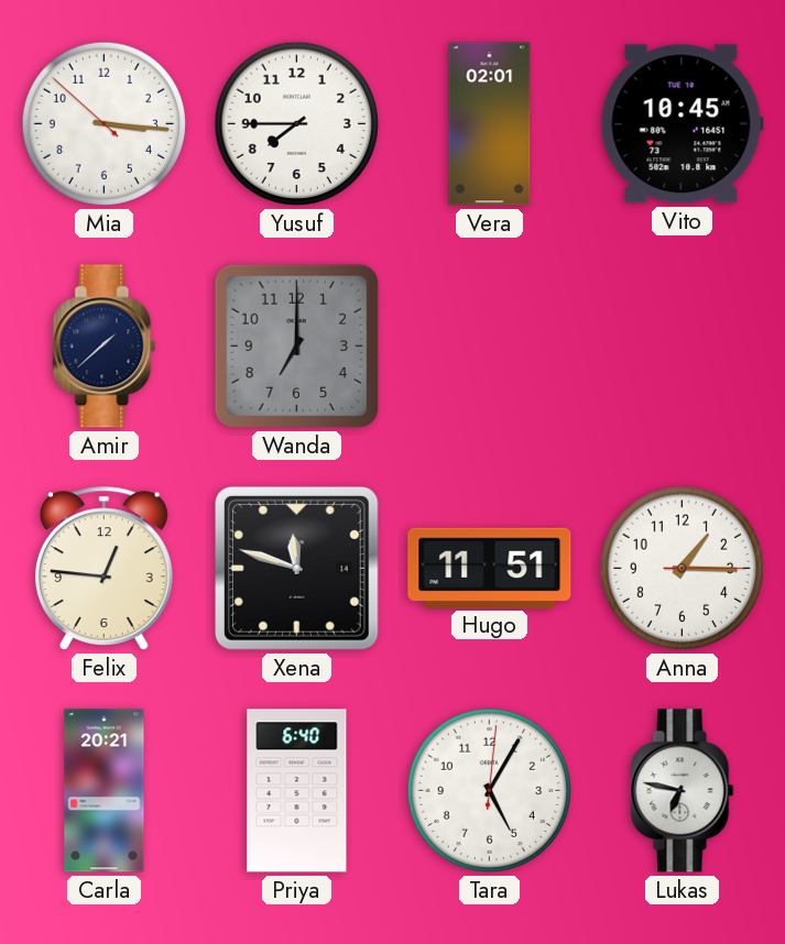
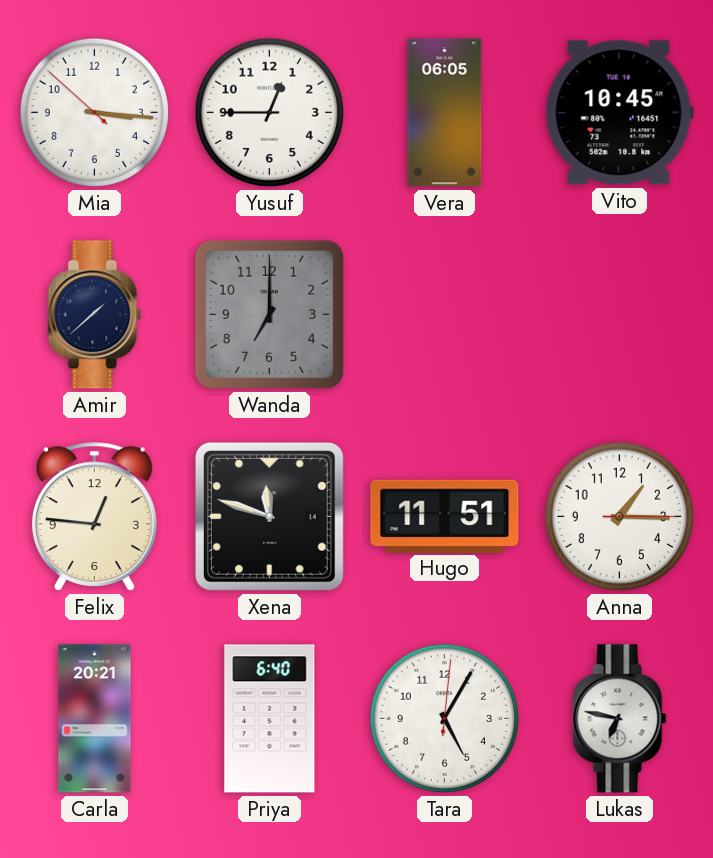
Yusuf: 7:45 -> 12:45 (269, 112)
Vera: 02:01 -> 06:05 (445, 113)
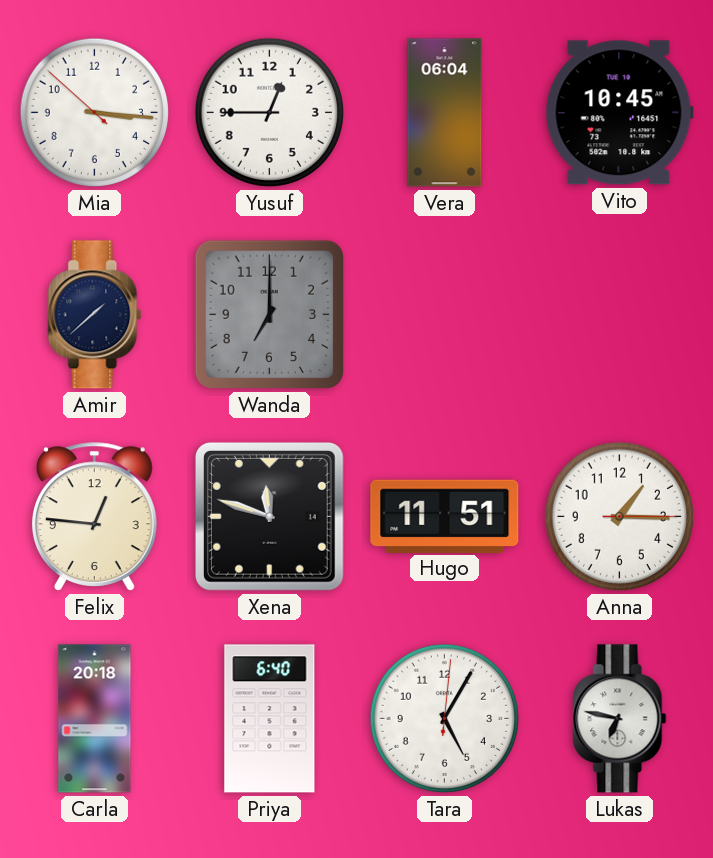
Vera: 06:05 -> 06:04 (445, 113)
Carla: 20:21 -> 20:18 (95, 719)
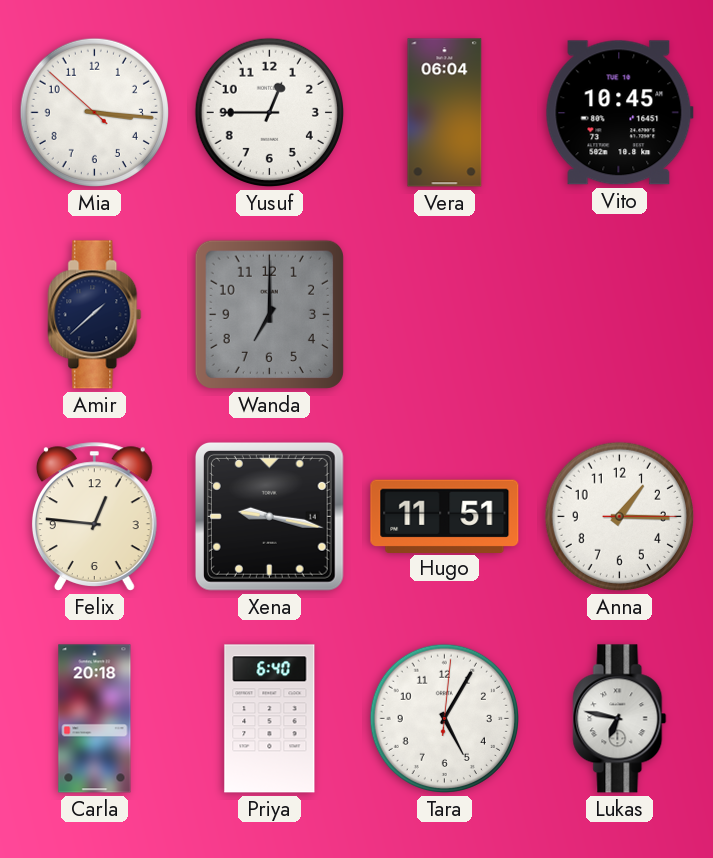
Xena: 11:48 -> 9:17 (269, 516)
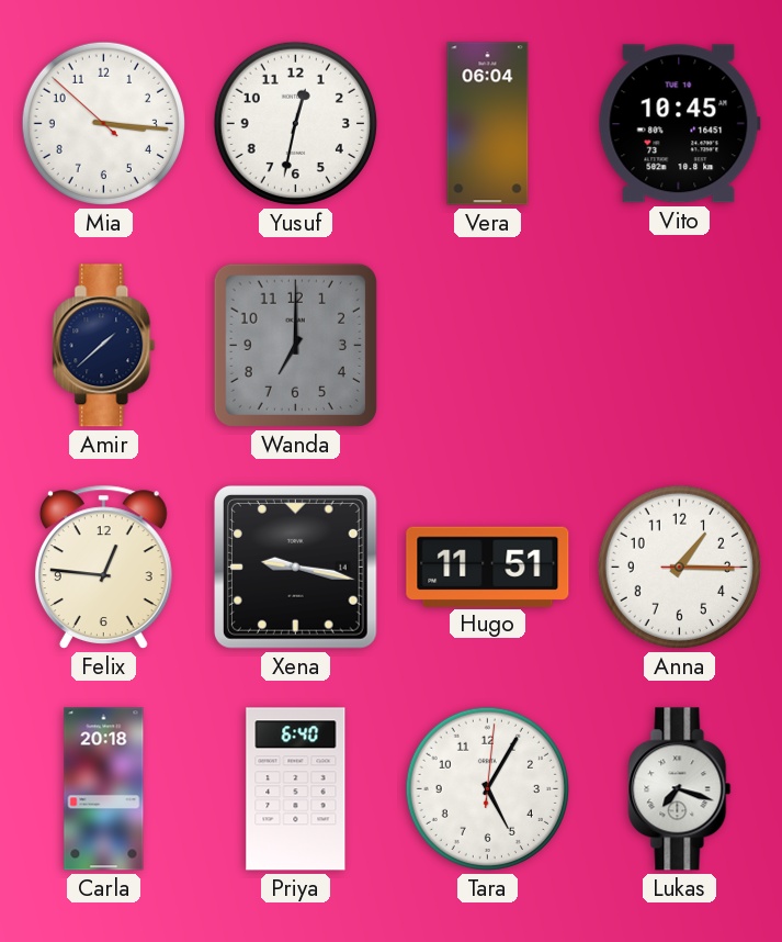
Yusuf: 12:45 -> 12:32 (295, 123)
Lukas: 6:47 -> 7:18 (680, 789)
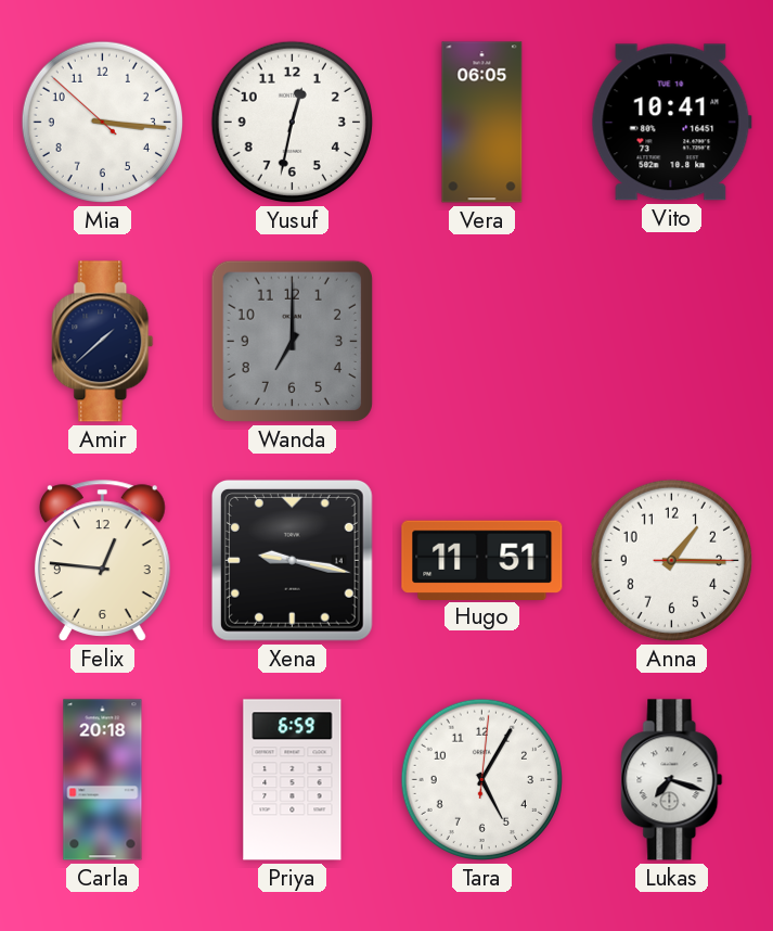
Vera: 06:04 -> 06:05 (482, 123)
Vito: 10:45 -> 10:41 (671, 123)
Priya: 6:40 -> 6:59 (293, 780)
